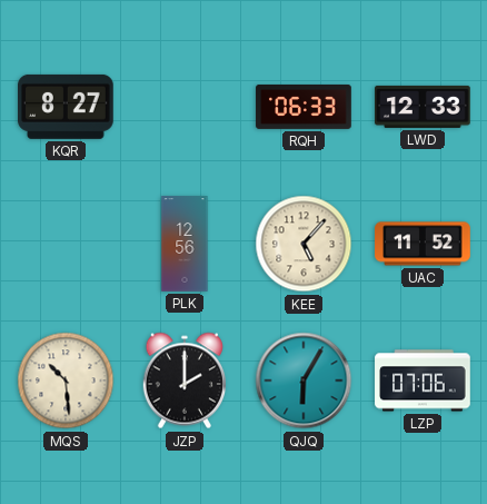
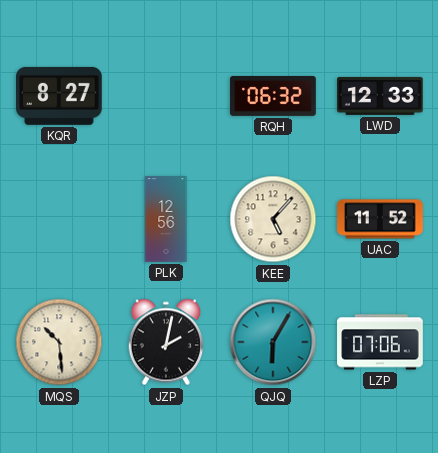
RQH: 06:33 -> 06:32 (273, 96)
JZP: 2:00 -> 2:02 (165, 342)
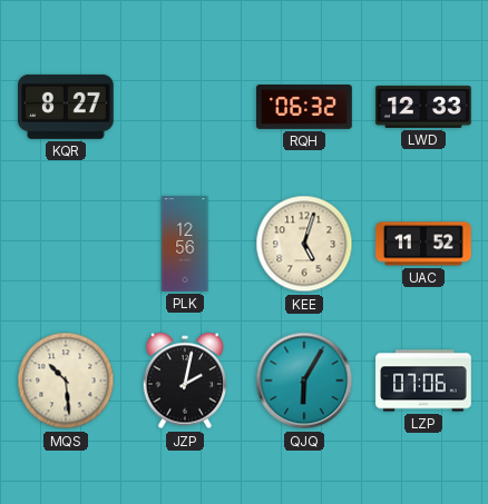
KEE: 5:07 -> 5:03 (304, 244)
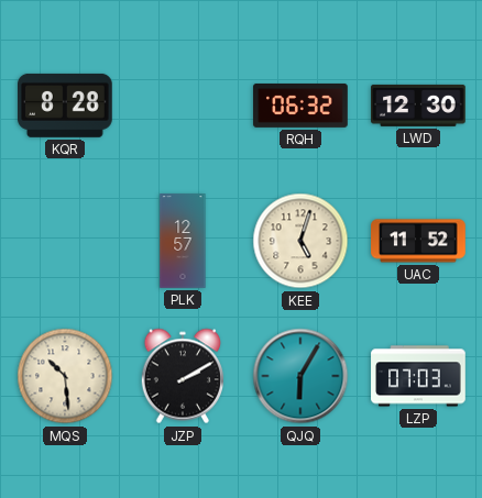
KQR: 8:27 -> 8:28 (66, 106)
LWD: 12:33 -> 12:30 (418, 106)
PLK: 12:56 -> 12:57 (183, 241)
JZP: 2:02 -> 2:10 (182, 376)
LZP: 07:06 -> 07:03 (418, 376)
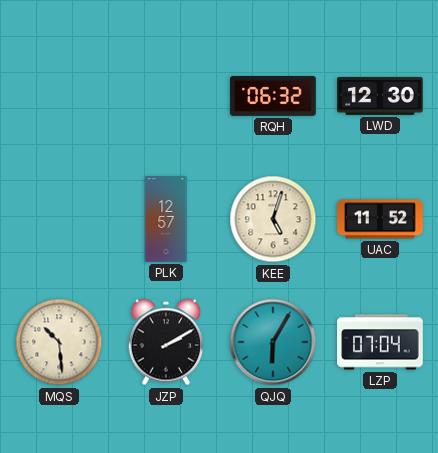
KQR: 8:28 -> none (66, 106)
LZP: 07:03 -> 07:04 (380, 342)
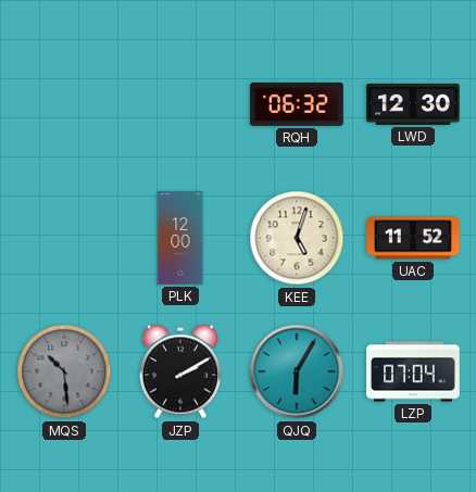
PLK: 12:57 -> 12:00 (180, 238)
MQS dial: cream -> grey (64, 371)
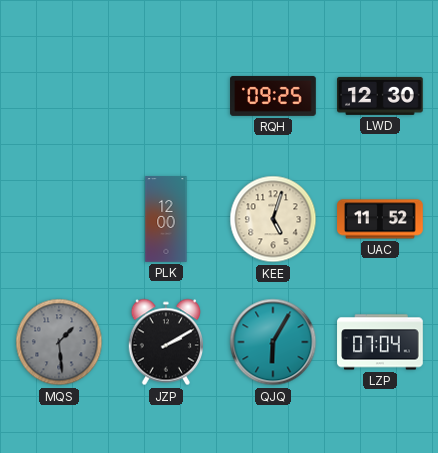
RQH: 06:32 -> 09:25 (273, 96)
MQS: 10:29 -> 1:29 (59, 342)
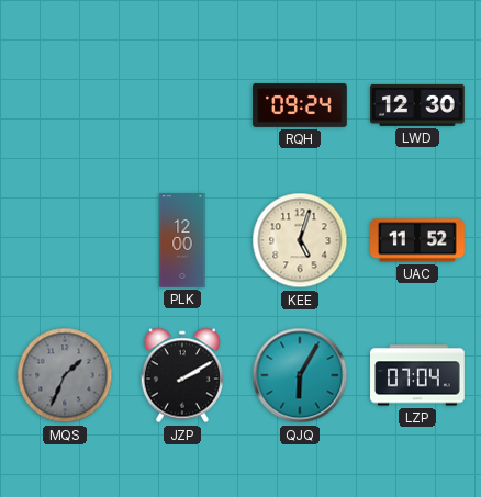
RQH: 09:25 -> 09:24 (300, 105)
MQS: 1:29 -> 1:34 (65, 375)
